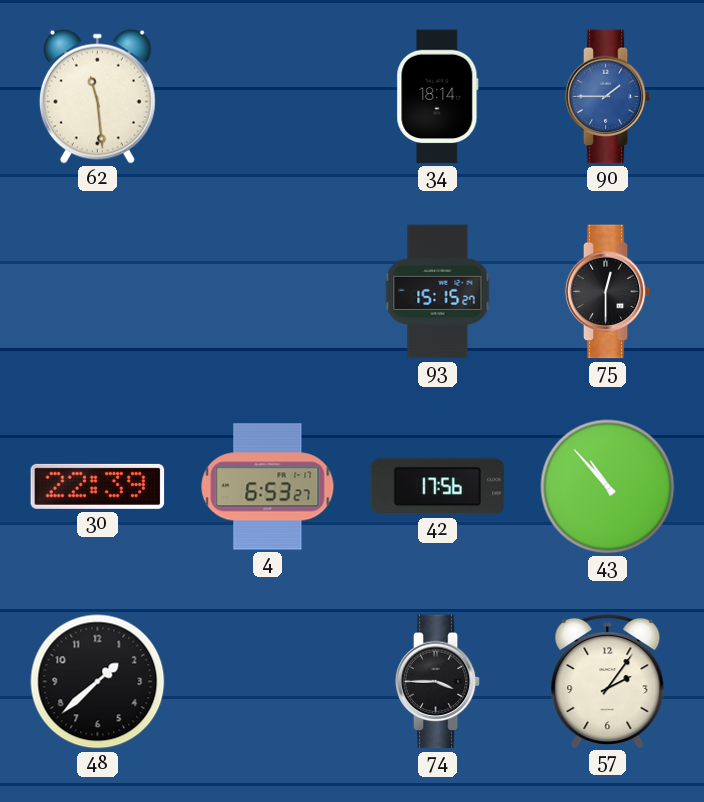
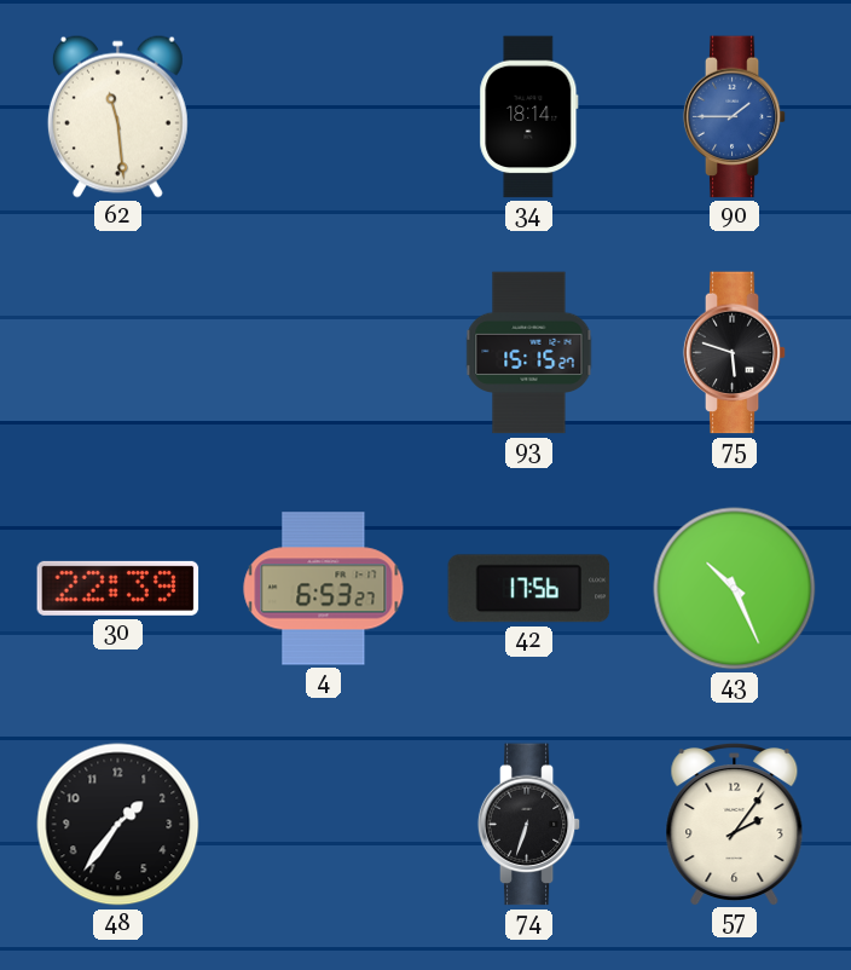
75: 12:30 -> 5:48 (735, 353)
43: 10:53 -> 10:26 (735, 589)
48: 1:38 -> 1:36 (118, 825)
74: 3:45 -> 6:33 (529, 825)
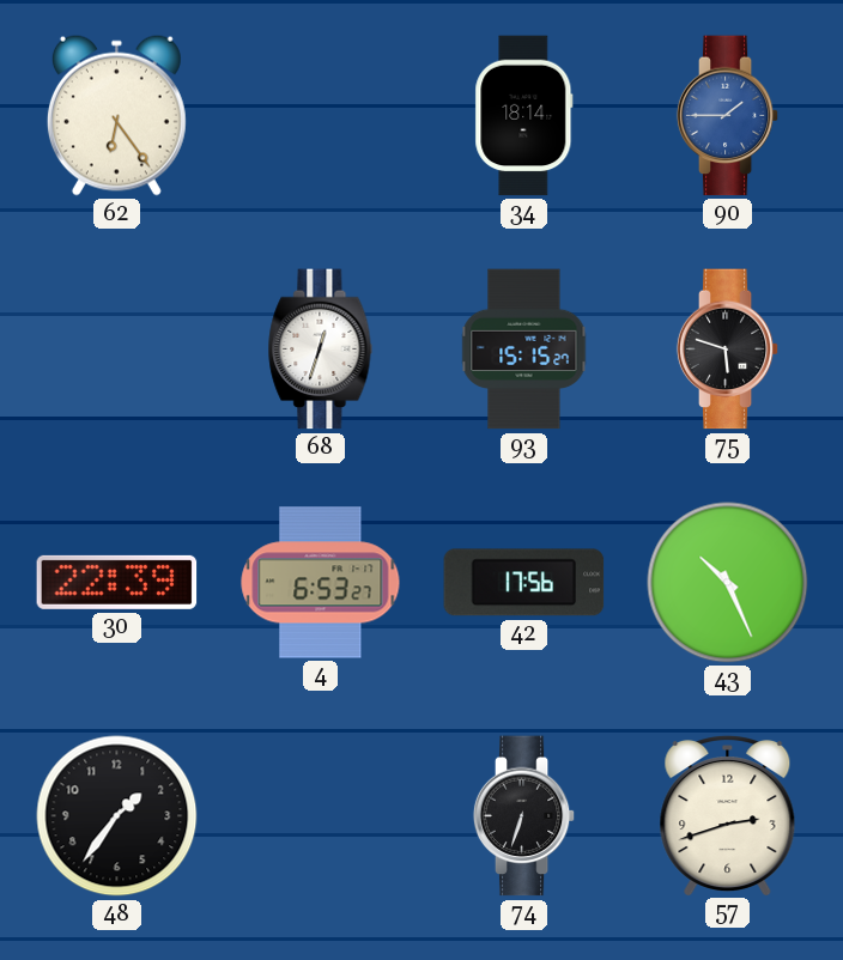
62: 11:29 -> 6:24 (116, 115)
68: none -> 12:33 (321, 350)
57: 2:06 -> 2:42 (728, 816)
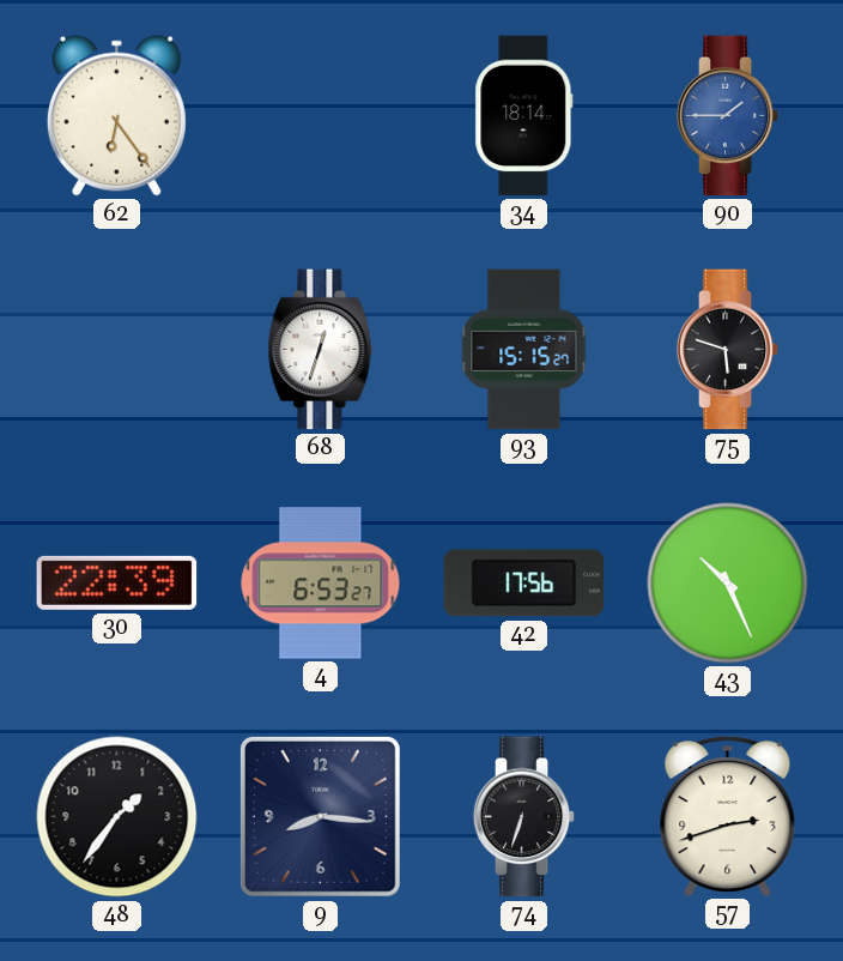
9: none -> 8:16 (320, 816)
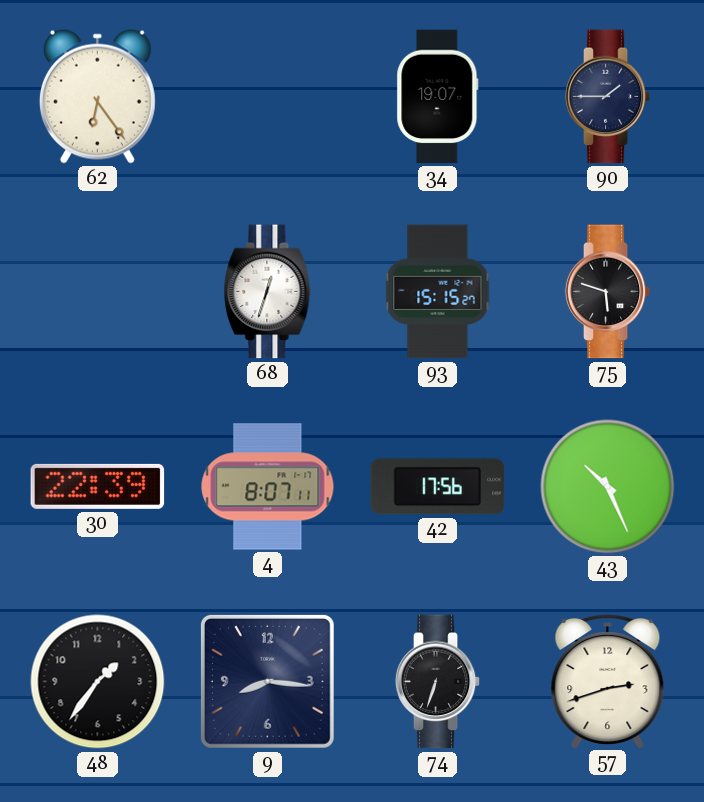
34: 18:14 -> 19:07 (438, 97)
90 dial: blue -> navy (608, 97)
4: 6:53 -> 8:07 (268, 487)
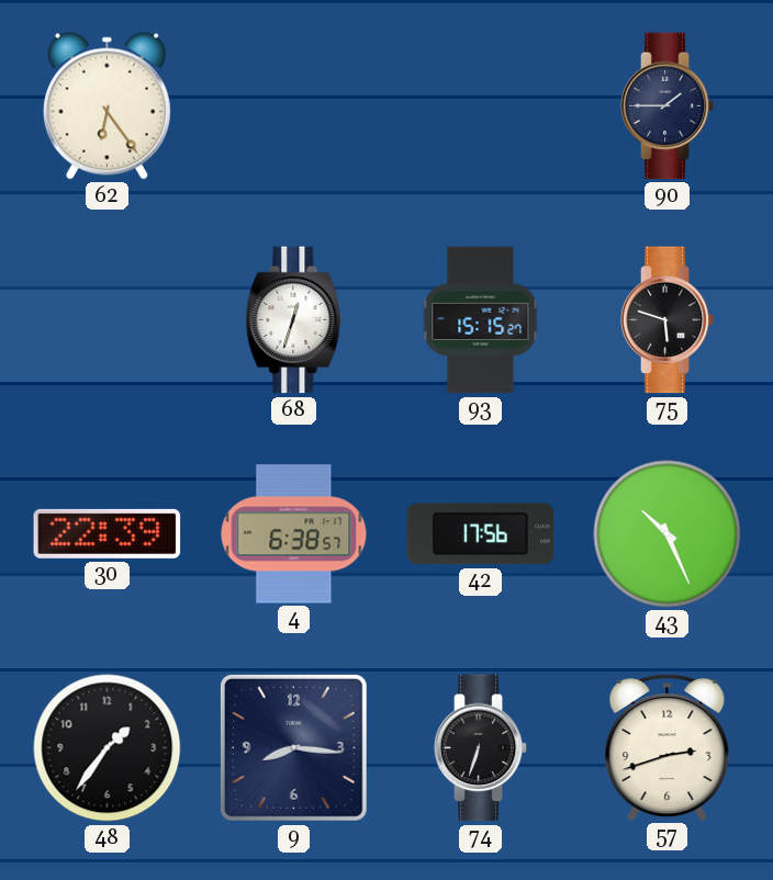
34: 19:07 -> none (438, 97)
4: 8:07 -> 6:38 (294, 534)
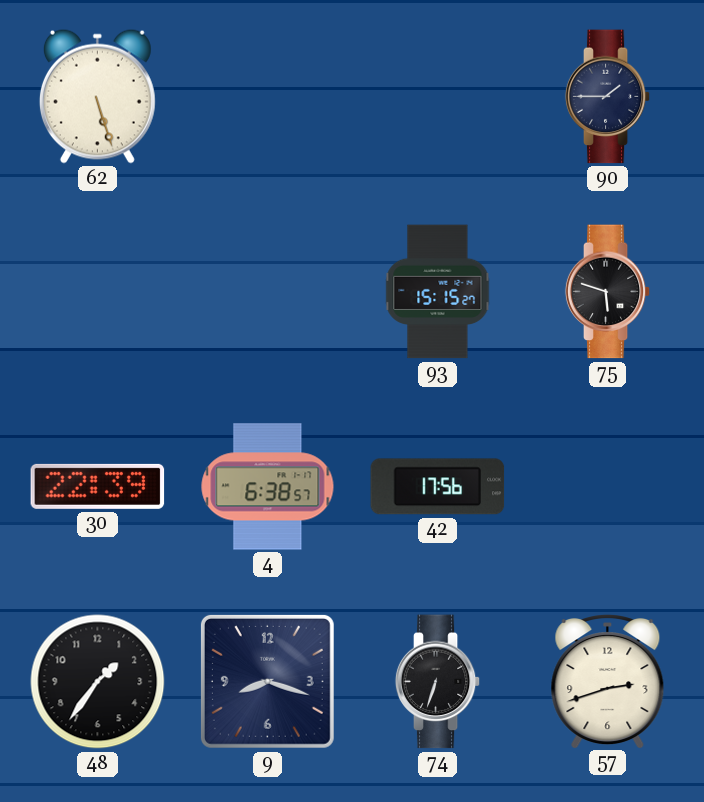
62: 6:24 -> 5:27 (97, 96)
68: 12:33 -> none (294, 320)
43: 10:26 -> none (668, 534)
9: 8:16 -> 8:18 (267, 681)
